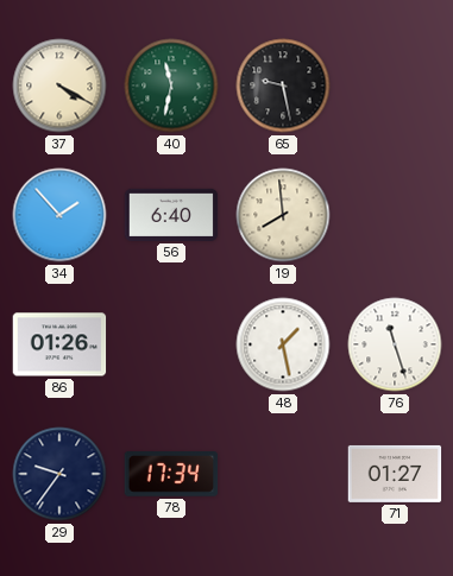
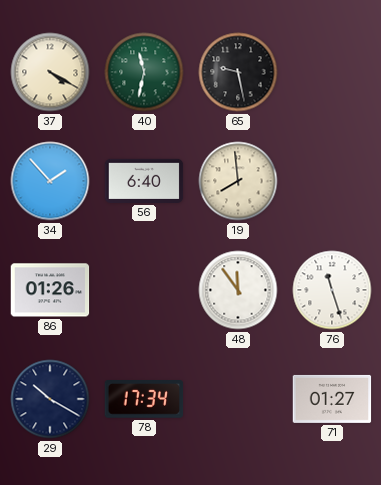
48: 1:28 -> 11:54 (238, 290)
29: 9:36 -> 10:20 (50, 399)
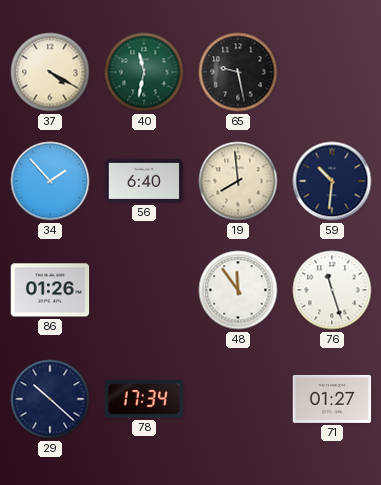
59: none -> 10:31 (332, 181)
29: 10:20 -> 10:22 (50, 399)
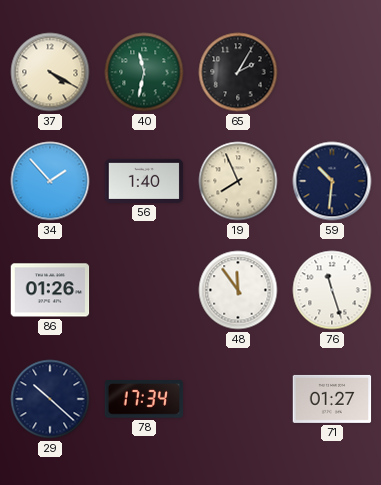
65: 9:28 -> 2:05 (238, 72)
56: 6:40 -> 1:40 (144, 181)
19: 7:59 -> 7:56 (238, 181)
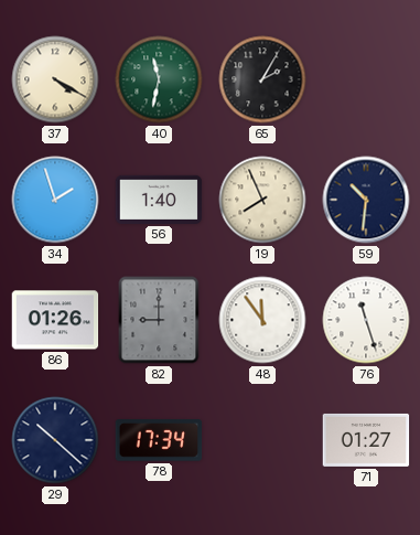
34: 1:53 -> 1:57 (55, 200)
82: none -> 9:00 (159, 320)
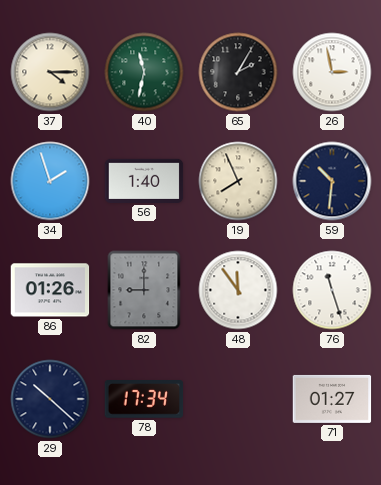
37: 4:20 -> 4:15 (50, 72)
26: none -> 2:58 (332, 72)
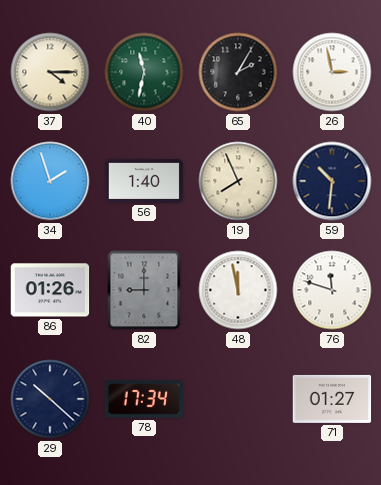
48: 11:54 -> 11:58 (238, 290)
76: 11:27 -> 11:48 (332, 290)
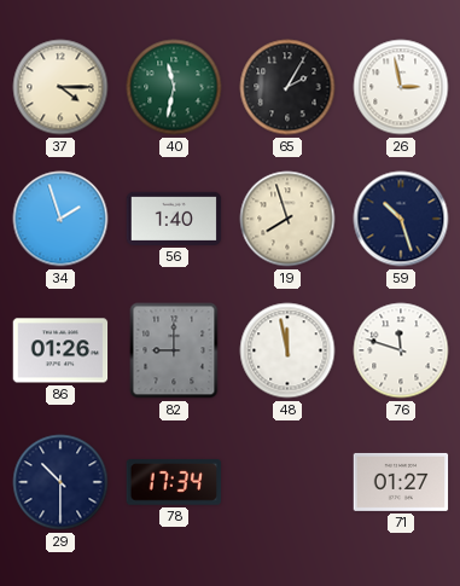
19: 7:56 -> 7:57 (287, 219)
59: 10:31 -> 10:27 (401, 219)
29: 10:22 -> 10:30 (60, 482)
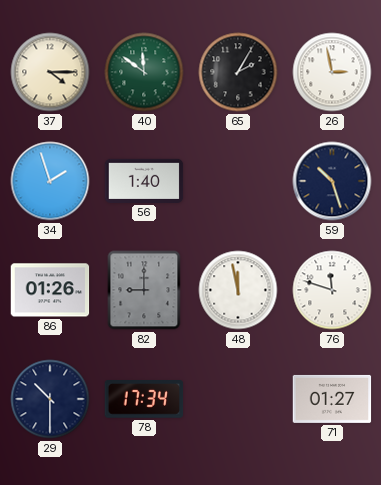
40: 11:32 -> 11:51 (144, 72)
19: 7:57 -> none (287, 219)
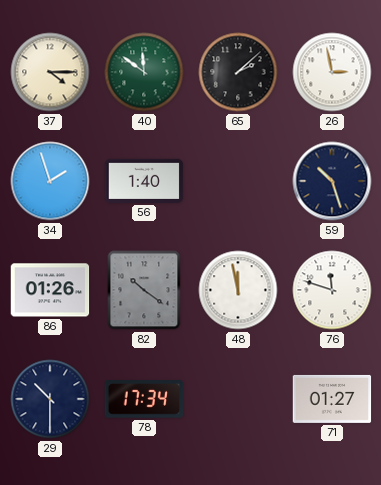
65: 2:05 -> 2:08 (238, 72)
82: 9:00 -> 10:21 (144, 290)
